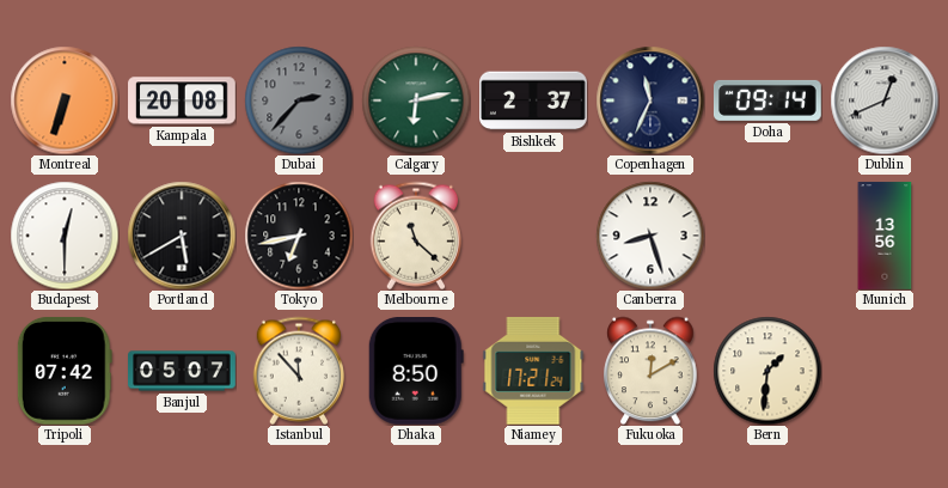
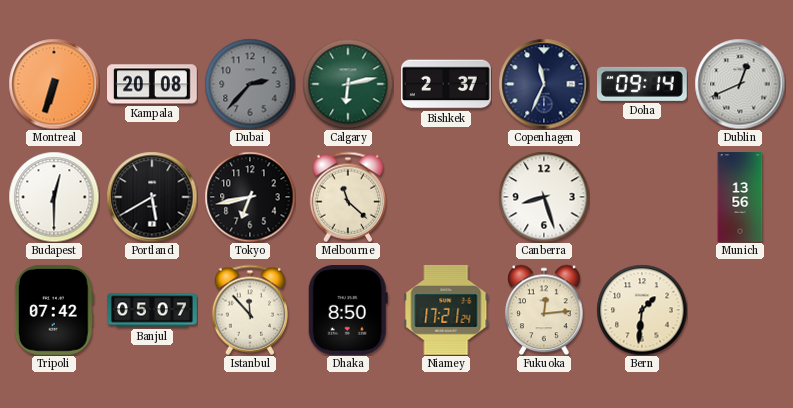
Fukuoka: 12:10 -> 12:14 (544, 310)
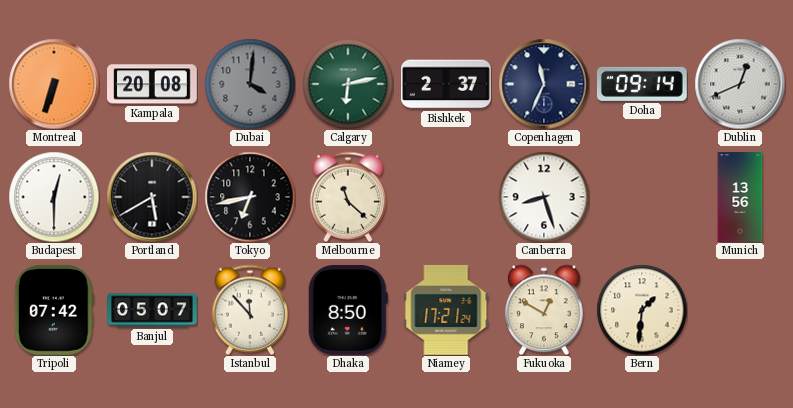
Dubai: 2:37 -> 4:01 (250, 84)
Fukuoka: 12:14 -> 12:50 (544, 310)
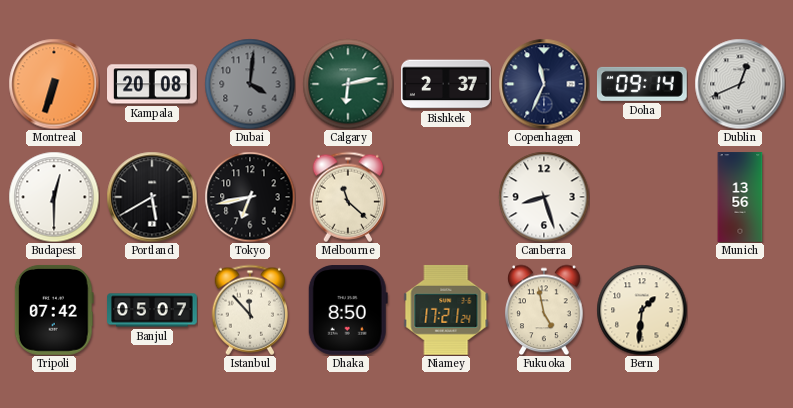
Fukuoka: 12:50 -> 4:58 (544, 310)
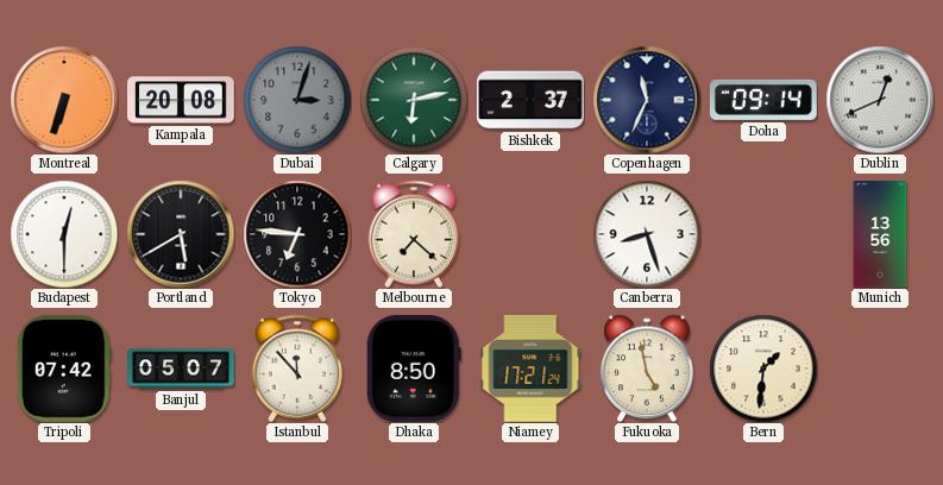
Dubai: 4:01 -> 3:03 (297, 100)
Tokyo: 6:43 -> 6:46 (297, 234)
Melbourne: 11:22 -> 7:22 (413, 234)
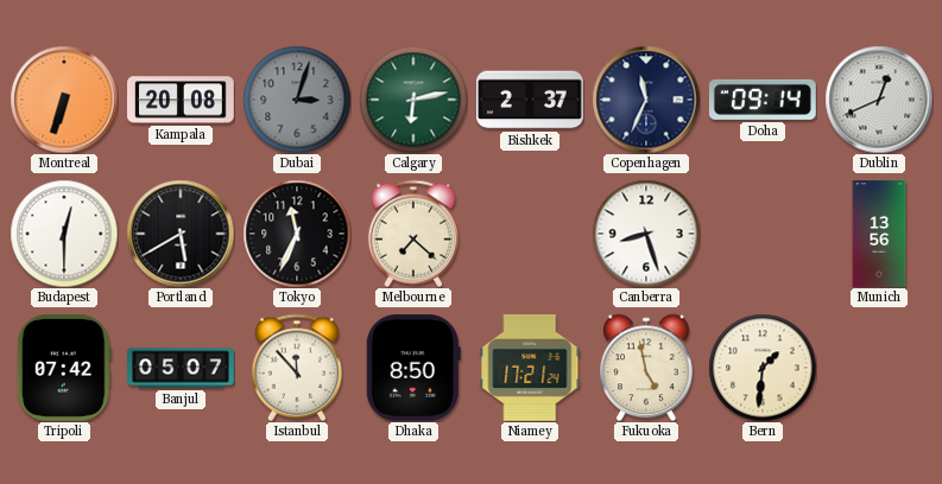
Tokyo: 6:46 -> 11:34 (297, 234)
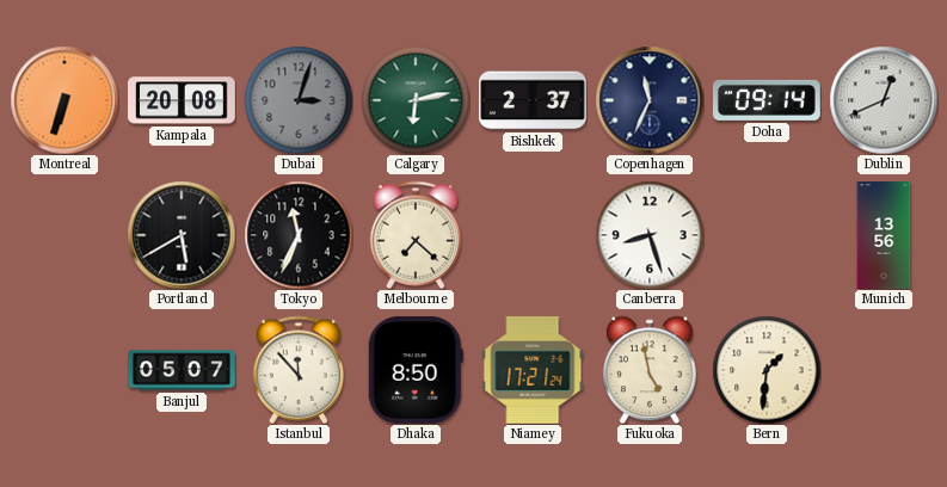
Budapest: 12:30 -> none (64, 234)
Tripoli: 07:42 -> none (64, 368)
